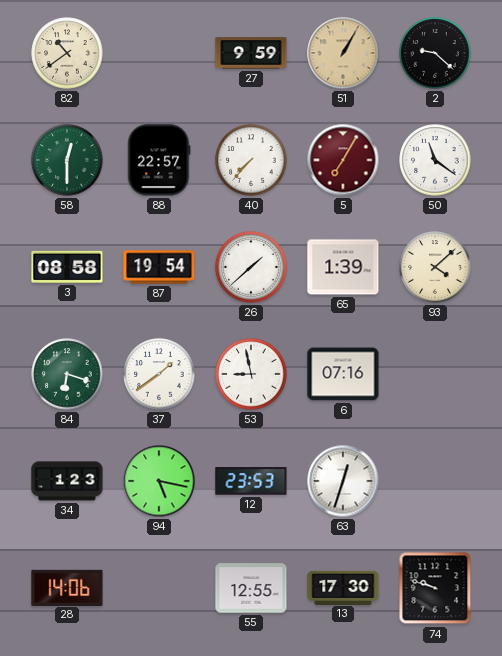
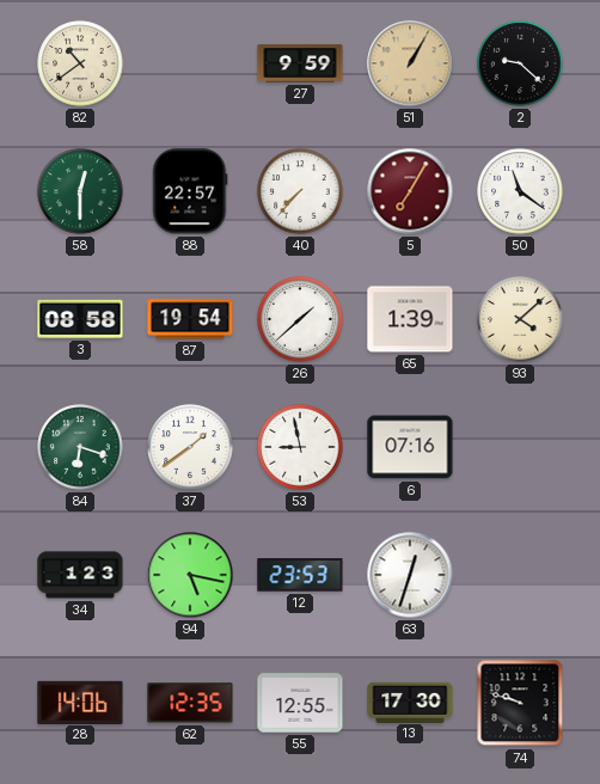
62: none -> 12:35 (190, 703)
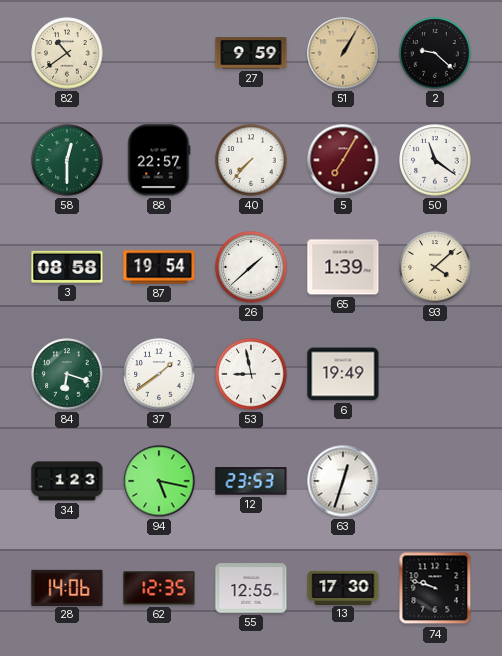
6: 07:16 -> 19:49 (343, 374)
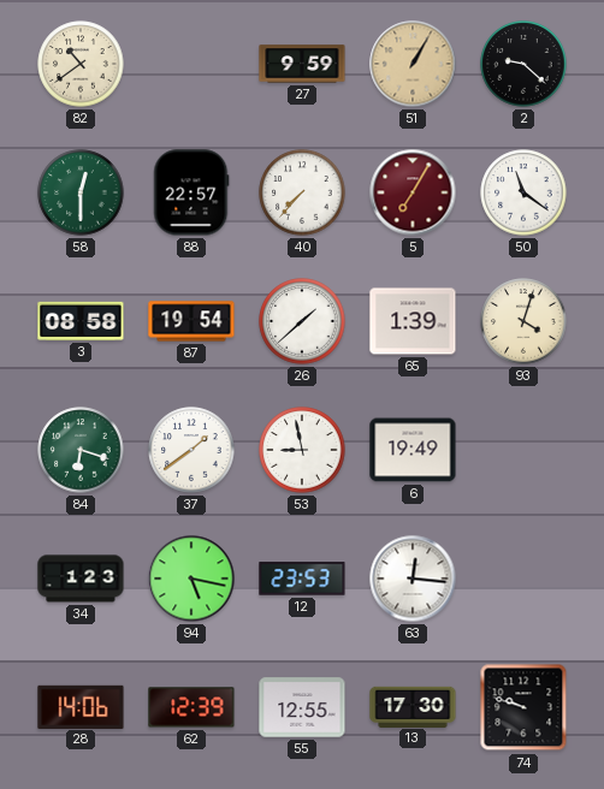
93: 4:08 -> 4:03 (523, 321)
63: 12:33 -> 12:16 (413, 579)
62: 12:35 -> 12:39 (191, 707)
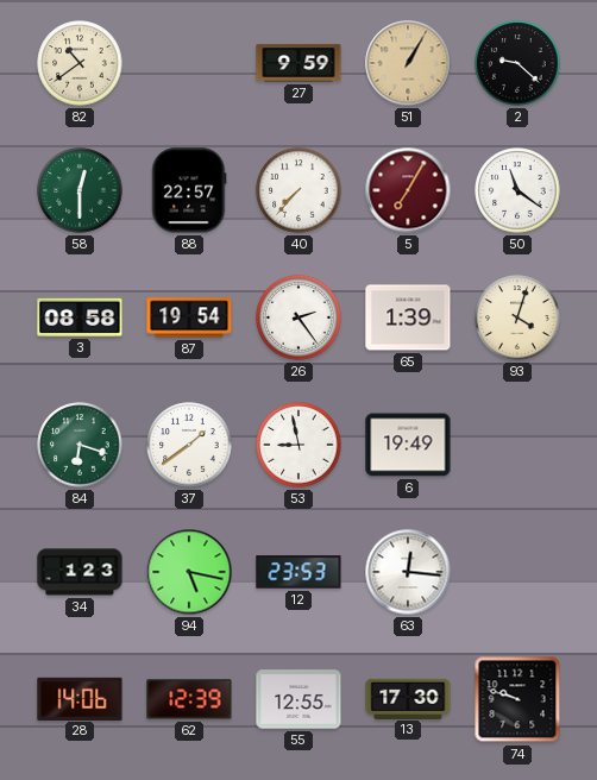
26: 1:38 -> 2:24 (298, 317)
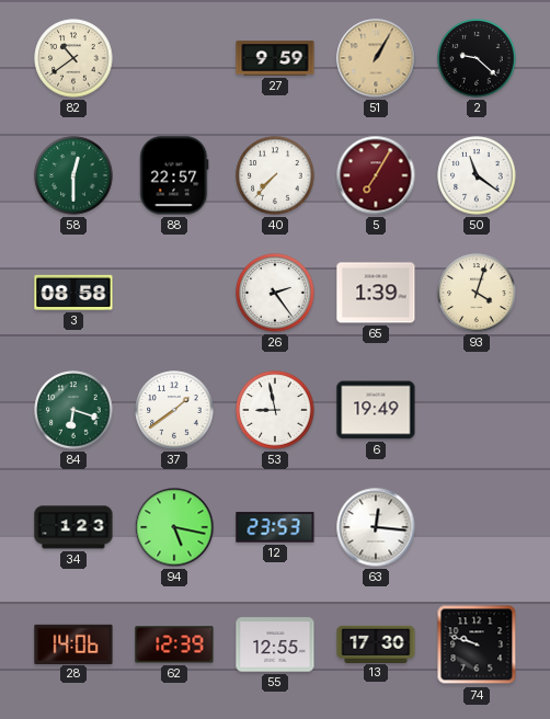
87: 19:54 -> none (189, 317)
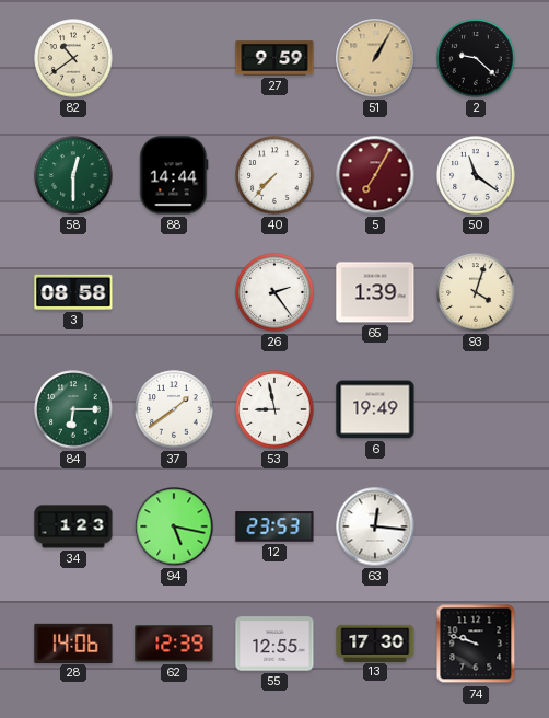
88: 22:57 -> 14:44 (174, 175)
84: 6:18 -> 6:15 (73, 409)
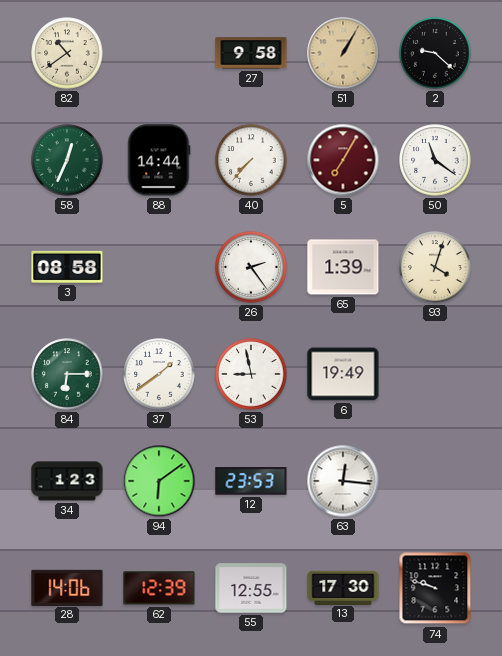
27: 9:59 -> 9:58 (251, 53)
58: 12:30 -> 12:34 (67, 160)
94: 5:17 -> 6:09 (159, 481)
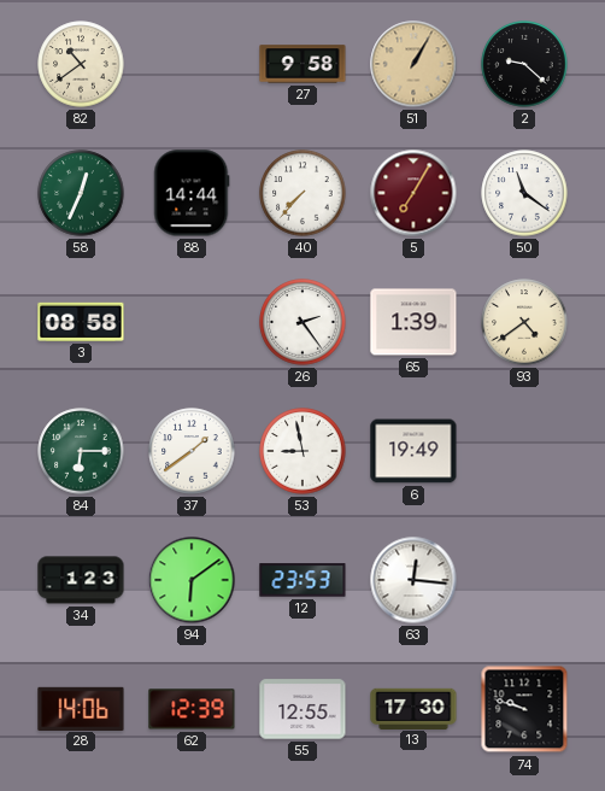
93: 4:03 -> 4:39 (524, 322)
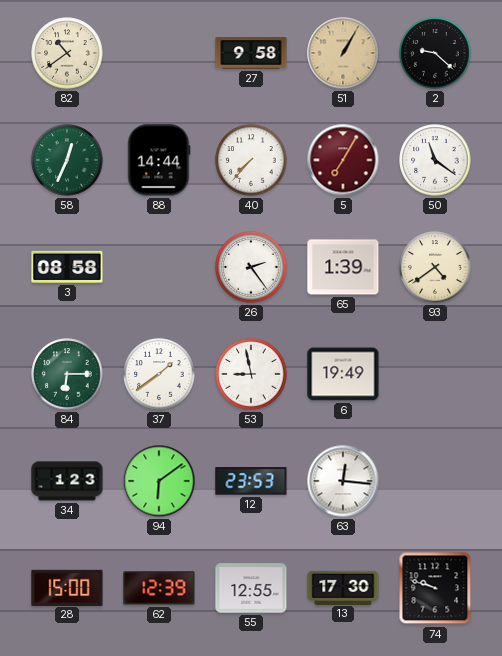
28: 14:06 -> 15:00 (67, 587)
